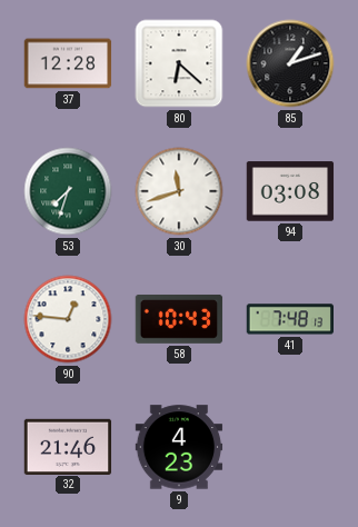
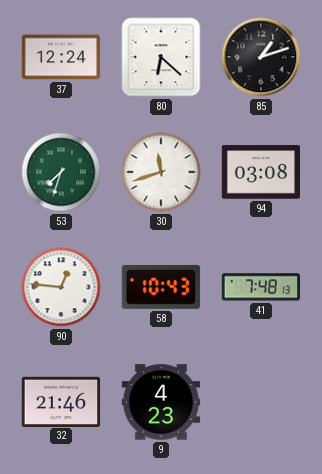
37: 12:28 -> 12:24 (61, 57)
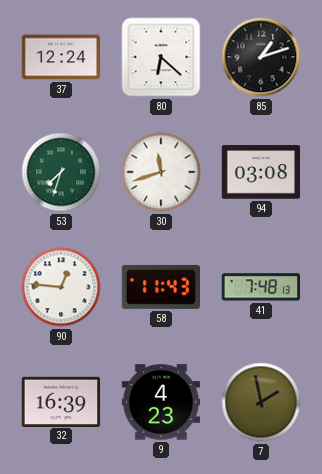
58: 10:43 -> 11:43 (161, 287)
32: 21:46 -> 16:39 (61, 401)
7: none -> 1:58 (261, 402)
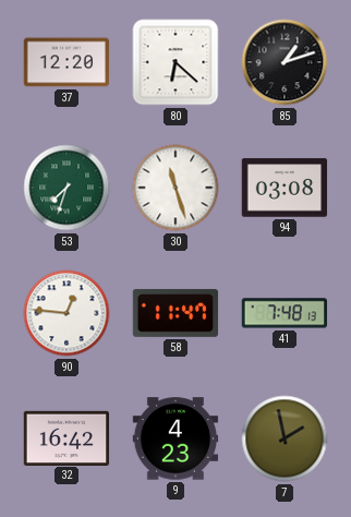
37: 12:24 -> 12:20 (66, 62)
30: 11:42 -> 11:27 (175, 188)
58: 11:43 -> 11:47 (175, 313)
32: 16:39 -> 16:42 (66, 437)
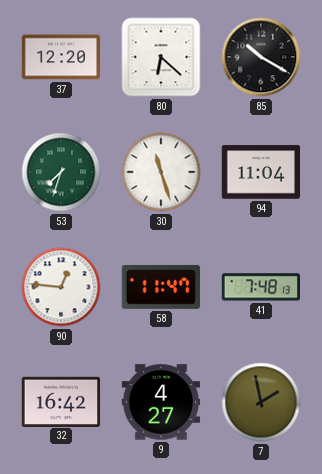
85: 1:12 -> 10:20 (261, 57)
94: 03:08 -> 11:04 (261, 172)
9: 4:23 -> 4:27 (161, 402)
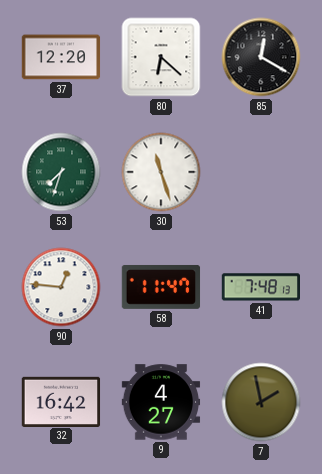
85: 10:20 -> 12:20 (261, 57)
94: 11:04 -> none (261, 172)
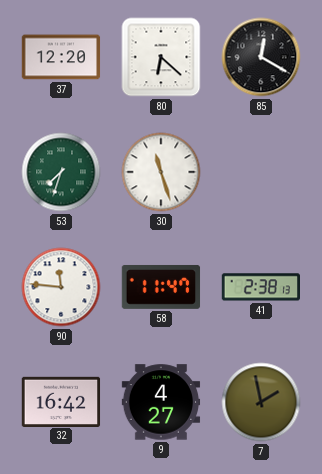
90: 12:46 -> 11:46 (61, 287)
41: 7:48 -> 2:38 (260, 287)
